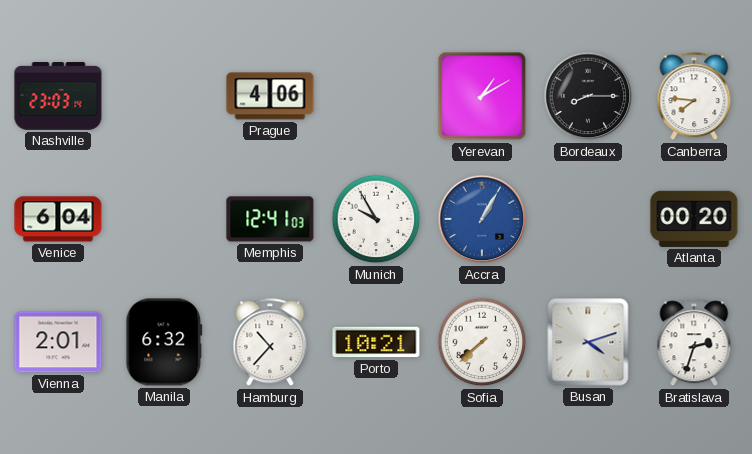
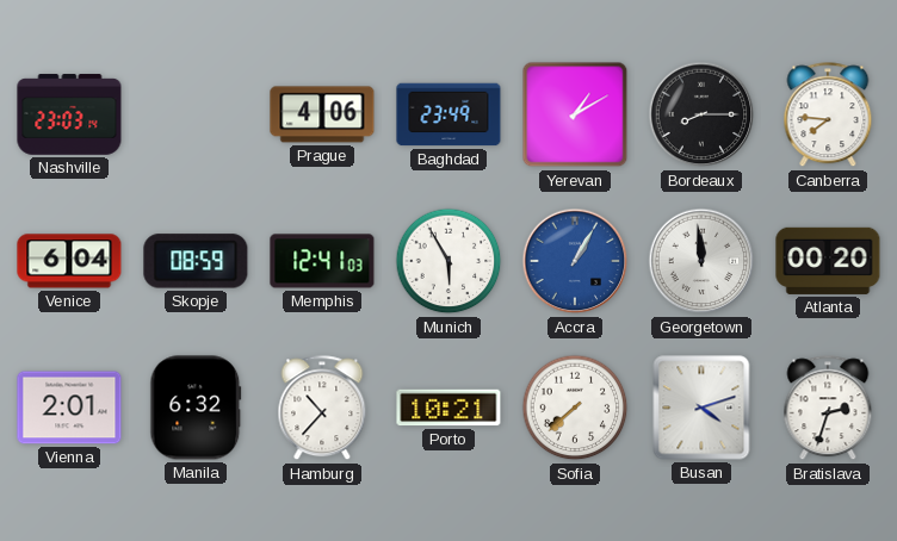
Baghdad: none -> 23:49 (448, 114)
Skopje: none -> 08:59 (196, 261)
Munich: 9:55 -> 5:55 (448, 261)
Georgetown: none -> 11:59 (701, 261)
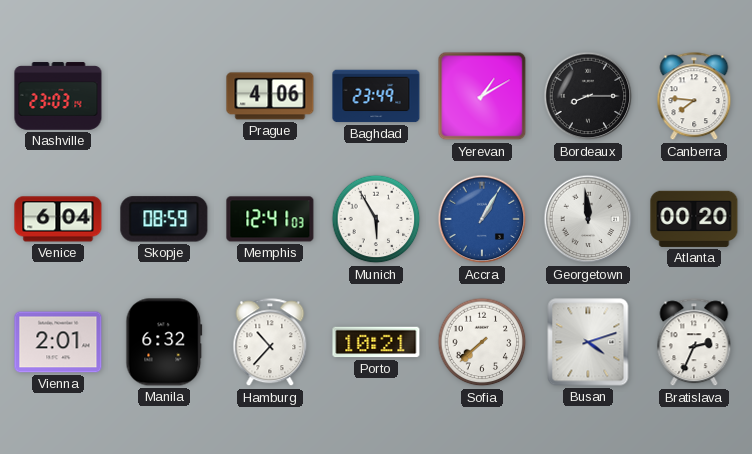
Bratislava: 2:33 -> 2:34 (694, 343)
